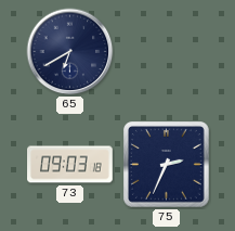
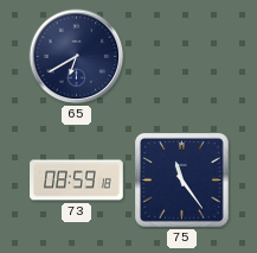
73: 09:03 -> 08:59 (77, 181)
75: 2:34 -> 11:24 (182, 181)
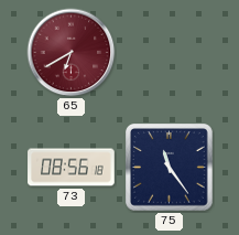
65 dial: navy -> burgundy (72, 53)
73: 08:59 -> 08:56 (72, 168)
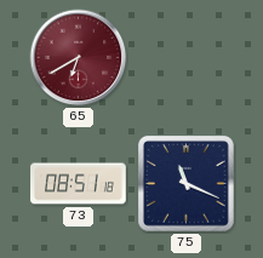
73: 08:56 -> 08:51 (79, 184)
75: 11:24 -> 11:19 (187, 184)
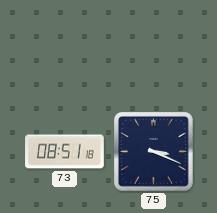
65: 6:40 -> none (79, 58)
75: 11:19 -> 3:19 (154, 152)
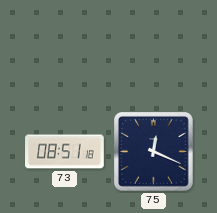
75: 3:19 -> 12:19 (154, 152)
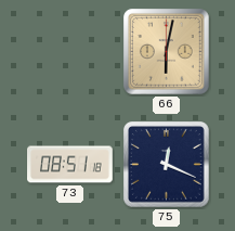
66: none -> 6:02 (167, 52)
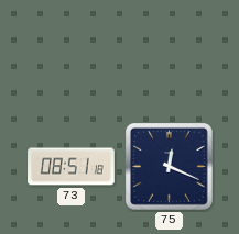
66: 6:02 -> none (167, 52)
